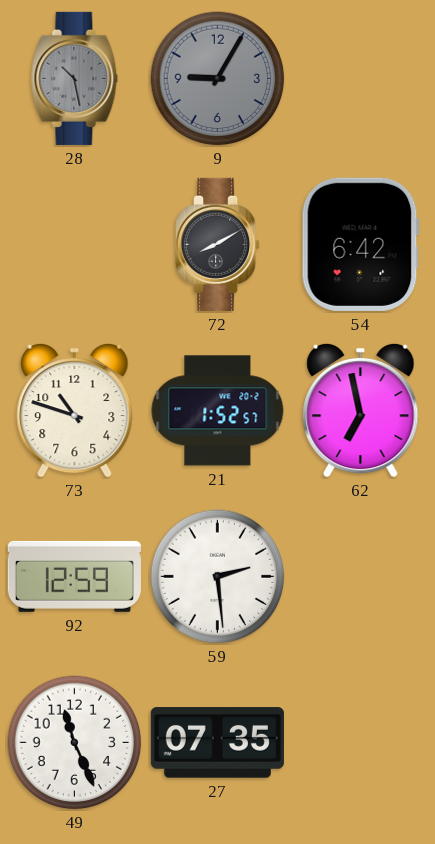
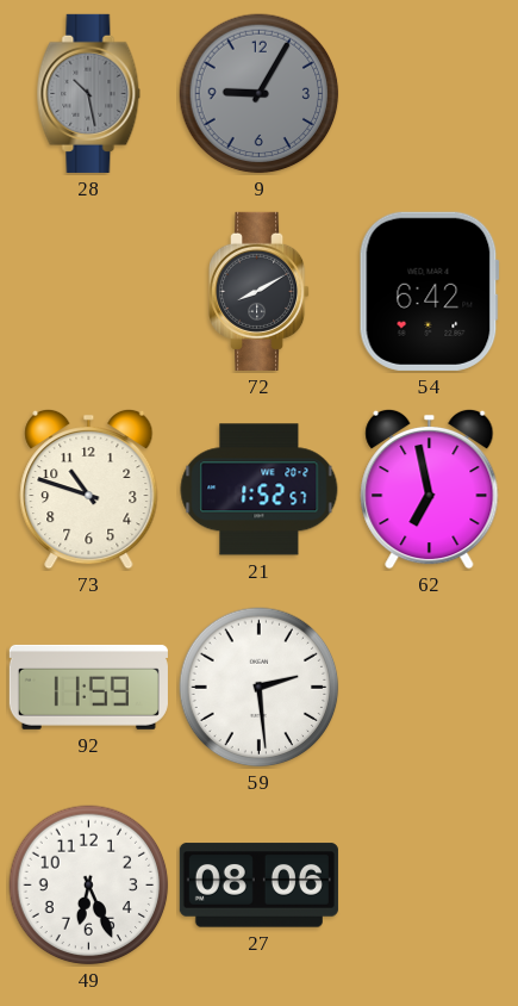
92: 12:59 -> 11:59 (88, 687)
49: 11:26 -> 6:26 (89, 886)
27: 07:35 -> 08:06 (258, 886)
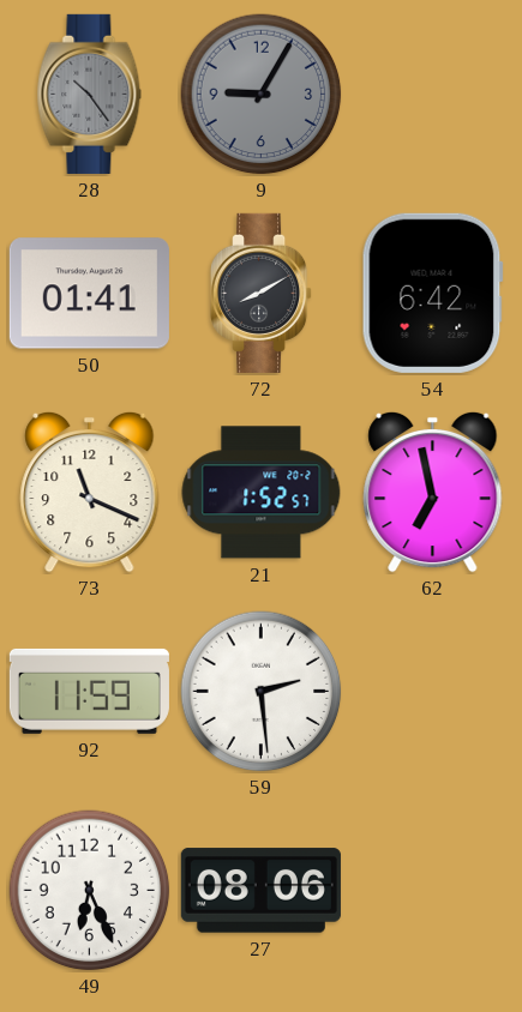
28: 10:28 -> 10:24 (90, 94)
50: none -> 01:41 (89, 294)
73: 10:48 -> 11:19 (90, 492)
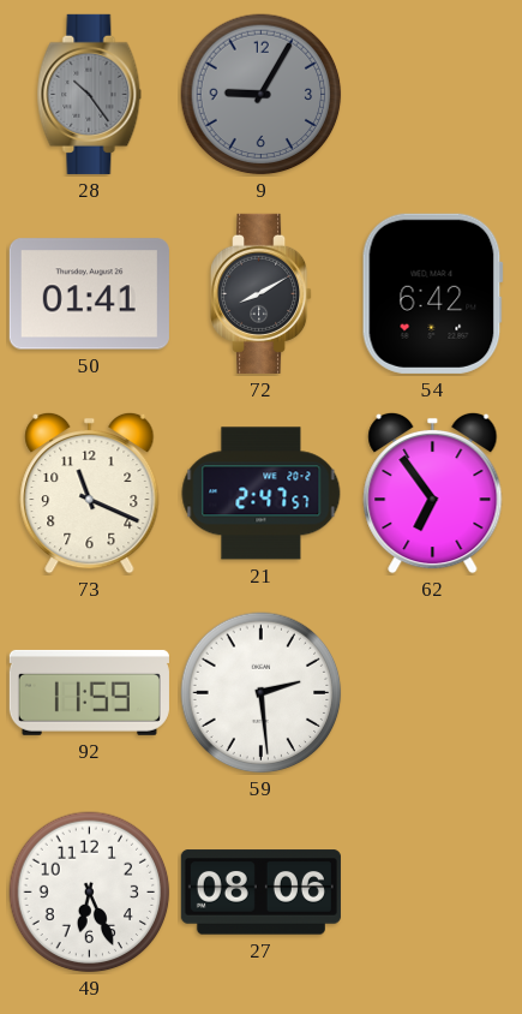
21: 1:52 -> 2:47 (262, 494)
62: 6:58 -> 6:54 (433, 493)
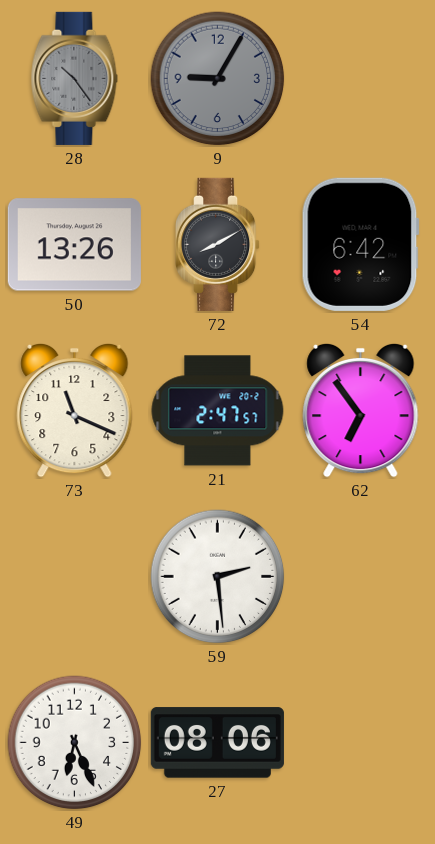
50: 01:41 -> 13:26 (74, 245)
92: 11:59 -> none (89, 692)
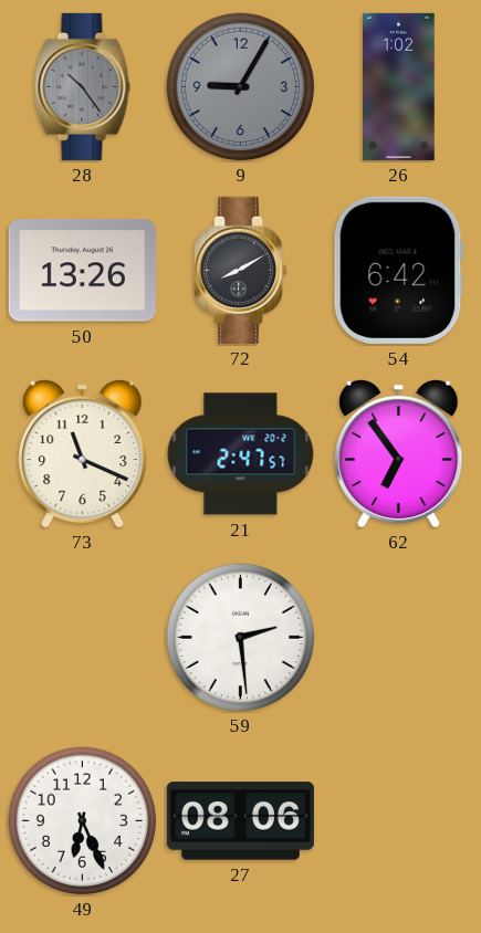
26: none -> 1:02 (399, 86)
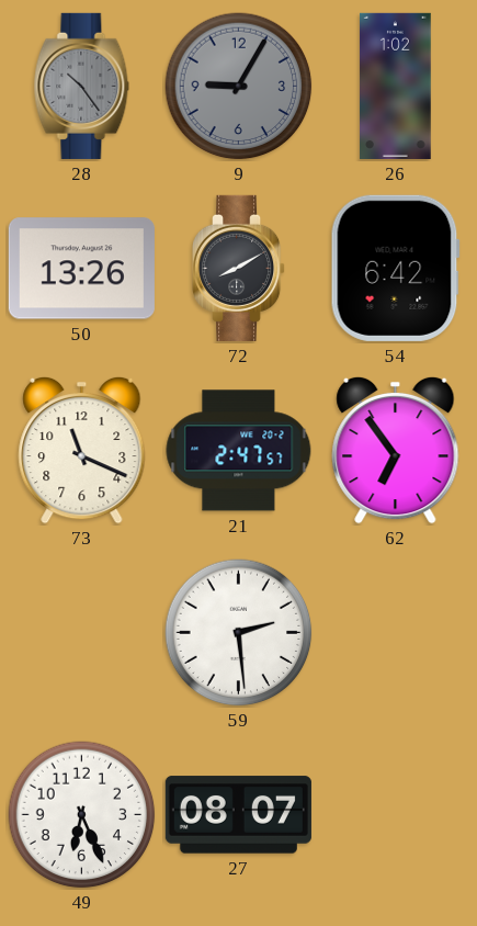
27: 08:06 -> 08:07 (238, 815)
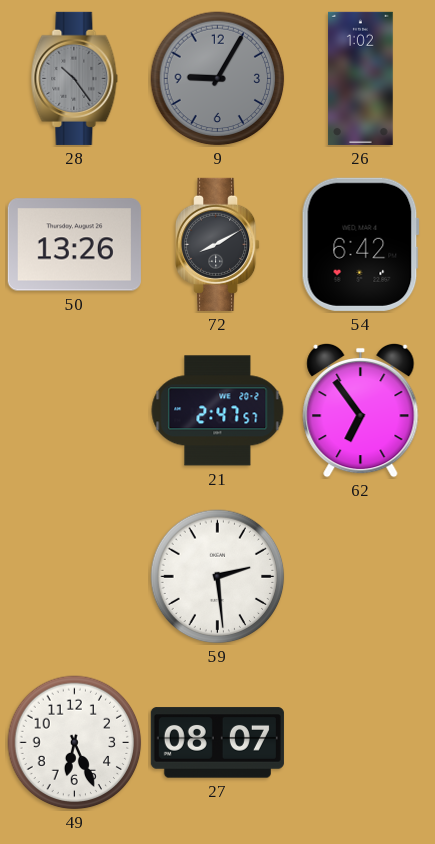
73: 11:19 -> none (82, 450)
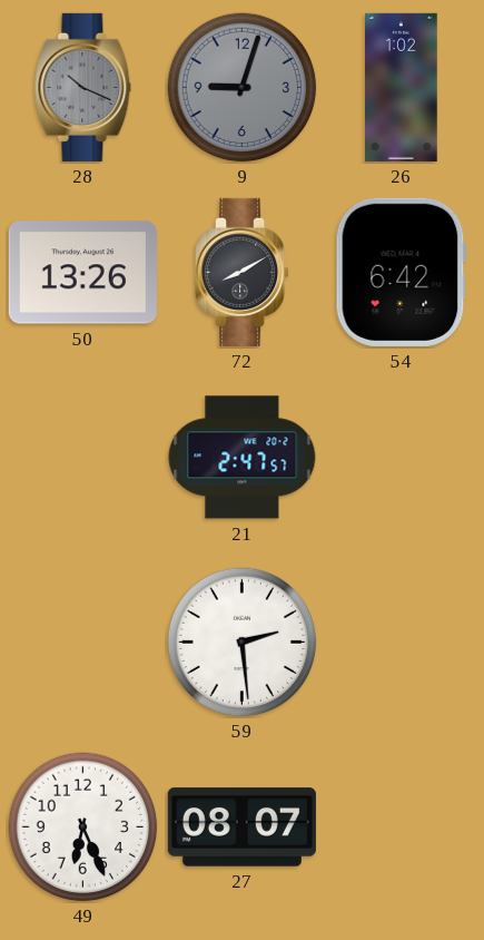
28: 10:24 -> 10:19 (83, 87)
9: 9:05 -> 9:03 (243, 88)
62: 6:54 -> none (361, 410)
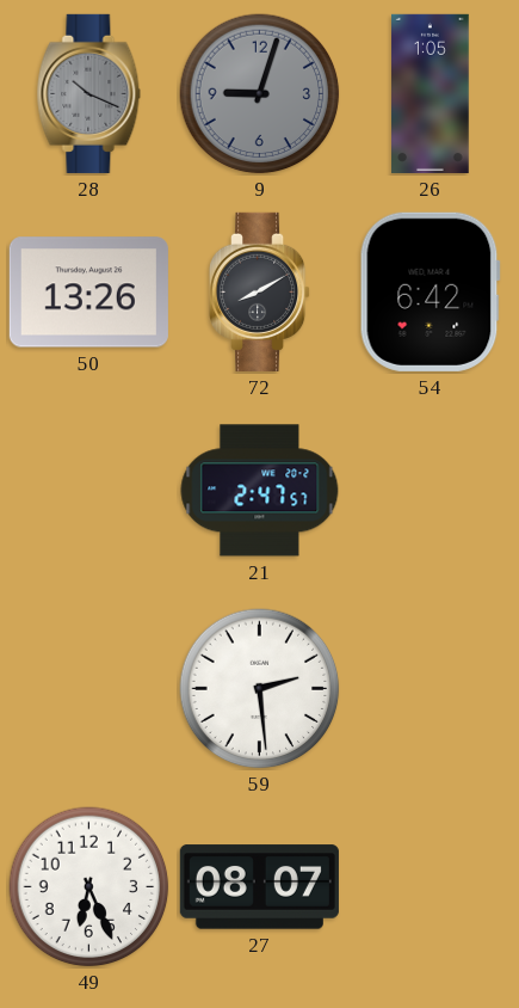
26: 1:02 -> 1:05 (431, 93)
